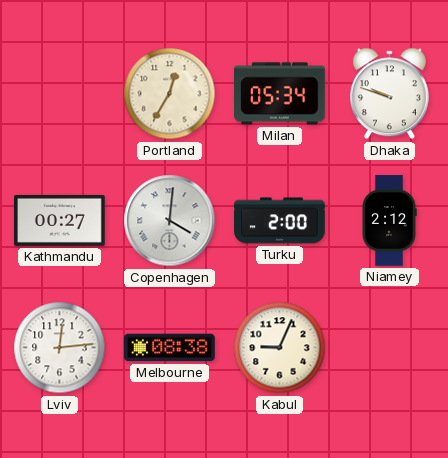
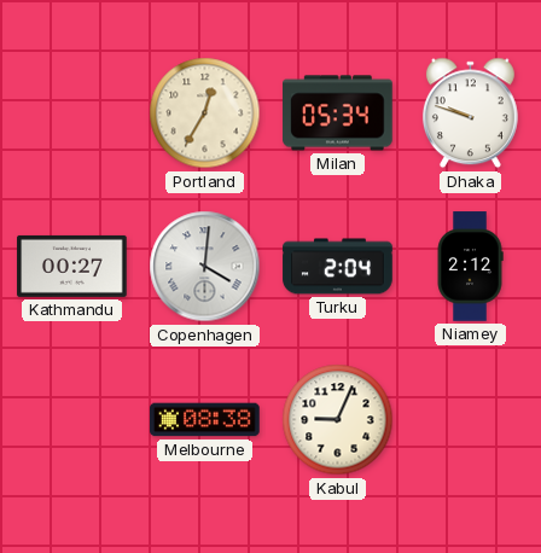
Turku: 2:00 -> 2:04 (338, 267)
Lviv: 12:14 -> none (60, 348)
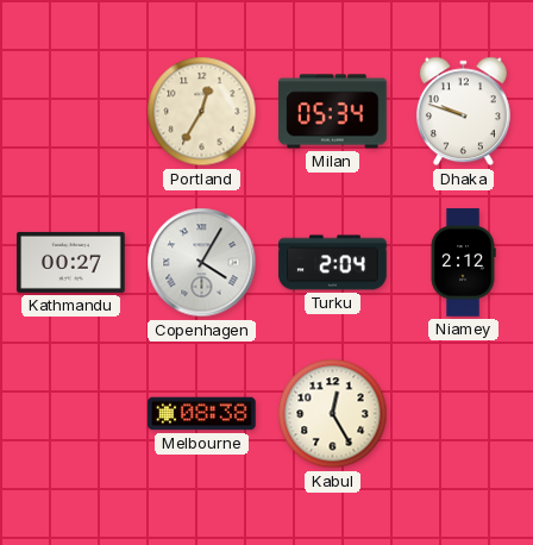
Copenhagen: 4:01 -> 4:05 (202, 263)
Kabul: 9:04 -> 12:25 (333, 414)
